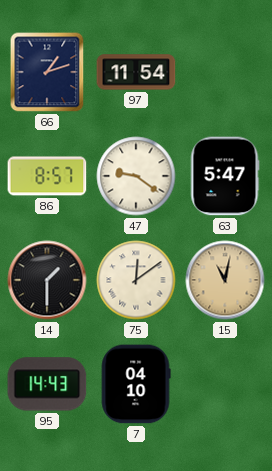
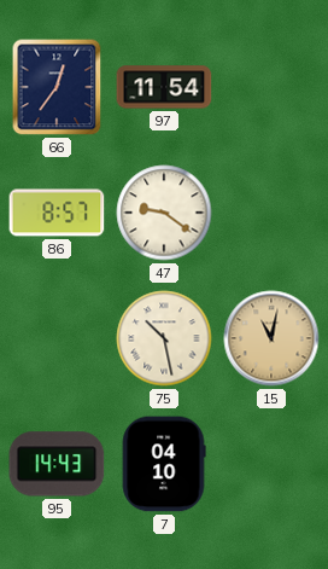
66: 1:12 -> 12:36 (57, 87)
63: 5:47 -> none (225, 176)
14: 1:30 -> none (47, 280)
75: 12:09 -> 10:28 (164, 338)
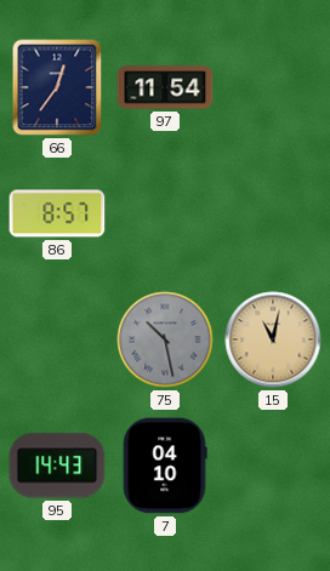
47: 9:21 -> none (164, 213)
75 dial: cream -> grey (165, 339)
